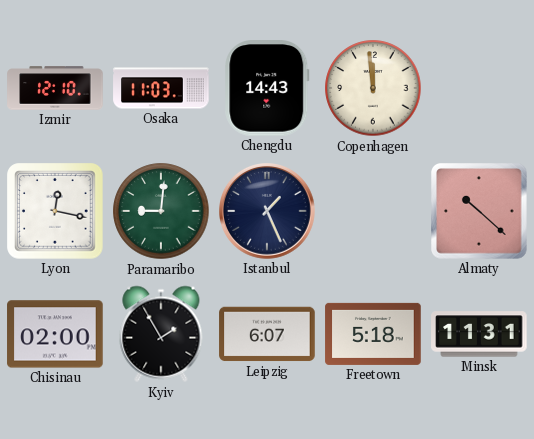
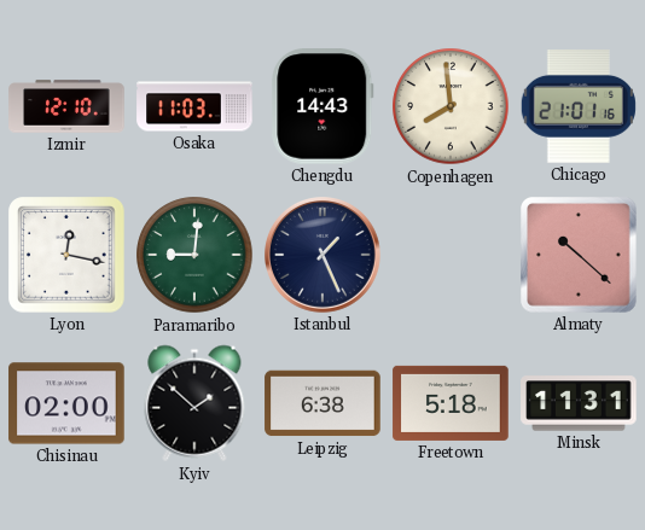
Copenhagen: 11:59 -> 7:59 (451, 106)
Chicago: none -> 21:01 (579, 106)
Kyiv: 1:55 -> 1:52 (194, 403)
Leipzig: 6:07 -> 6:38 (322, 403)
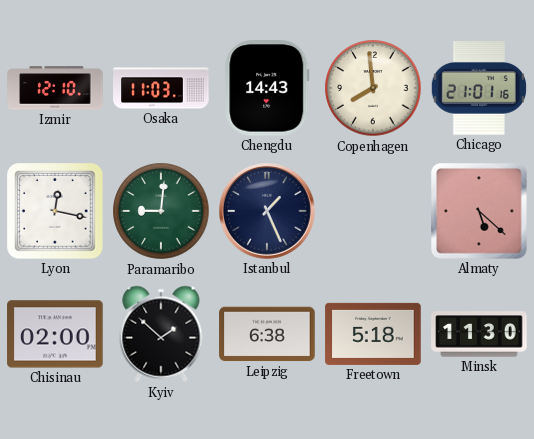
Almaty: 10:22 -> 5:22 (479, 211)
Minsk: 11:31 -> 11:30 (479, 334)
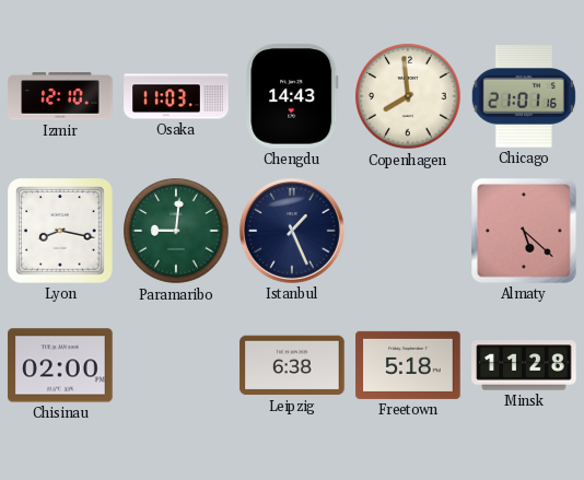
Lyon: 12:17 -> 8:17 (60, 231)
Kyiv: 1:52 -> none (161, 334)
Minsk: 11:30 -> 11:28 (524, 365)
